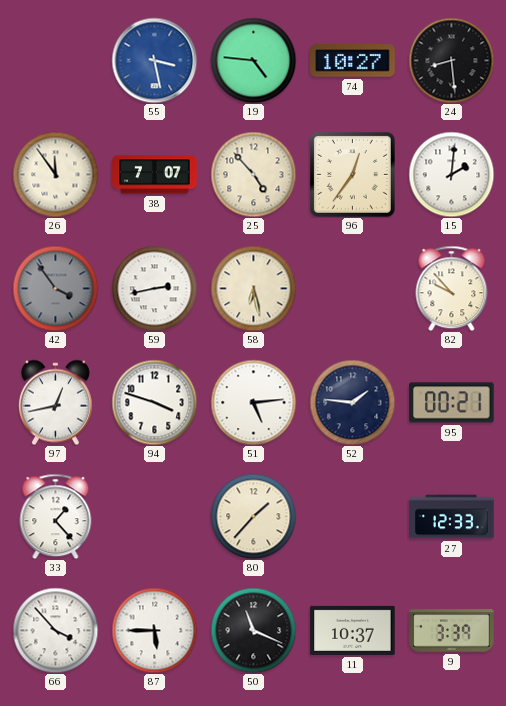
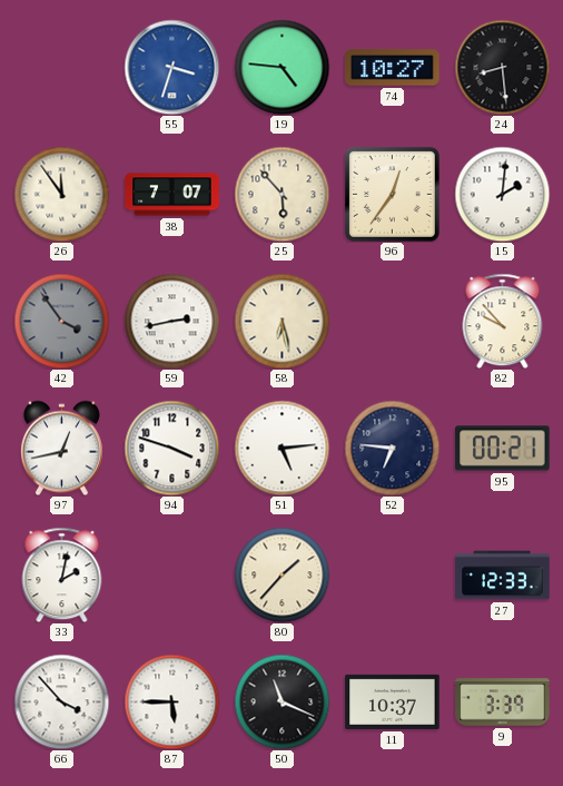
55: 3:28 -> 3:33 (171, 67)
25: 4:53 -> 5:53 (281, 194)
52: 1:46 -> 6:46 (392, 448)
33: 1:23 -> 2:02 (62, 574)
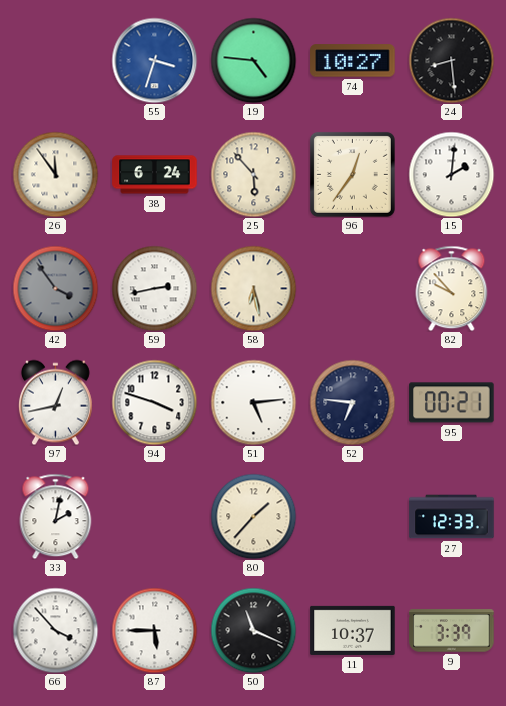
38: 7:07 -> 6:24 (155, 175)
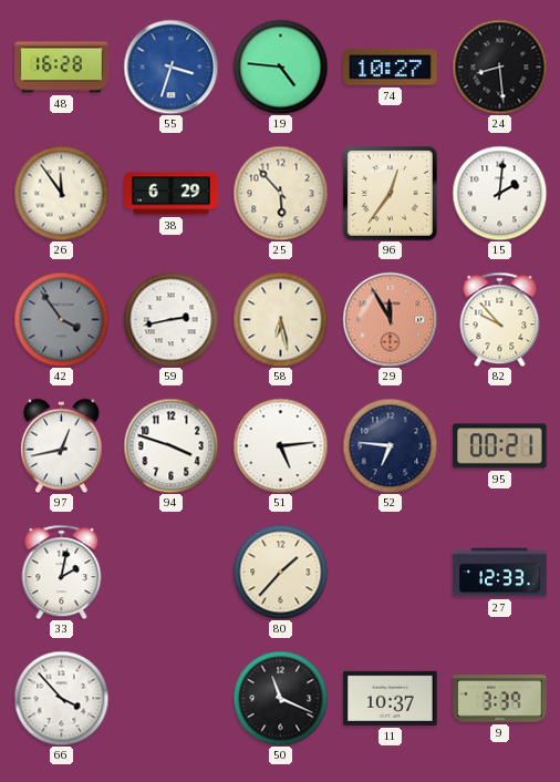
48: none -> 16:28 (62, 68)
38: 6:24 -> 6:29 (172, 194)
29: none -> 11:55 (390, 319)
87: 5:45 -> none (154, 630)
